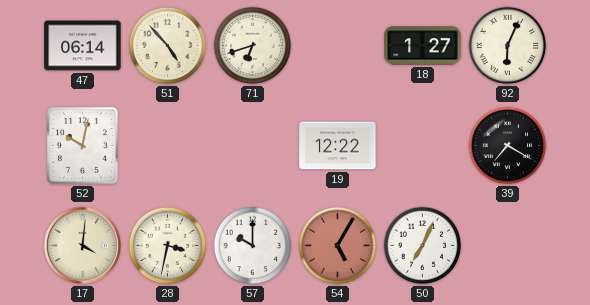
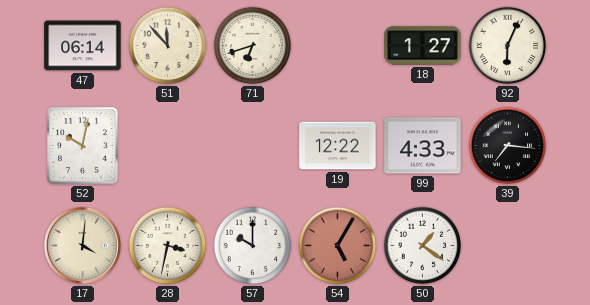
51: 4:53 -> 11:53 (168, 46)
99: none -> 4:33 (423, 146)
39: 7:20 -> 7:16 (508, 146)
50: 7:04 -> 1:21 (423, 246)
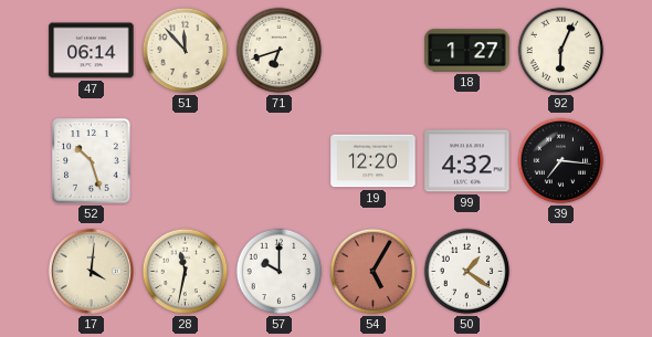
52: 10:02 -> 10:27 (92, 161)
19: 12:22 -> 12:20 (374, 161)
99: 4:33 -> 4:32 (467, 161)
28: 3:32 -> 11:32 (186, 272)
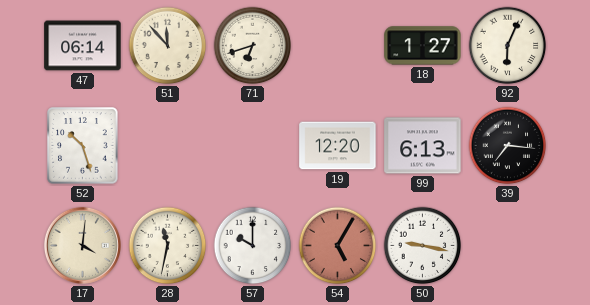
99: 4:32 -> 6:13 (423, 146)
50: 1:21 -> 9:17 (423, 246)
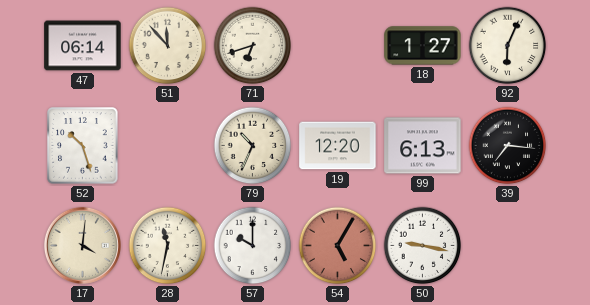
79: none -> 10:34 (253, 146)
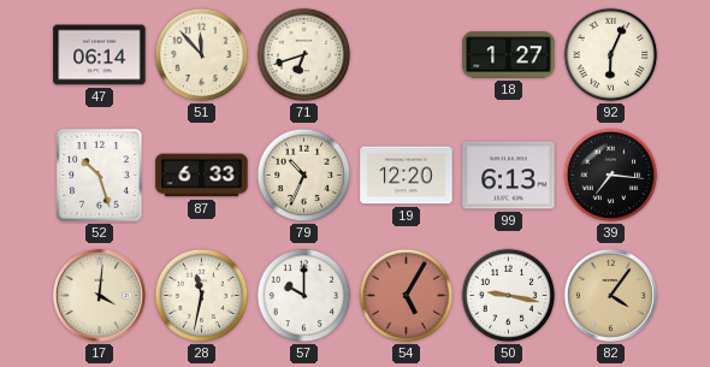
87: none -> 6:33 (202, 176)
82: none -> 4:06 (610, 295)
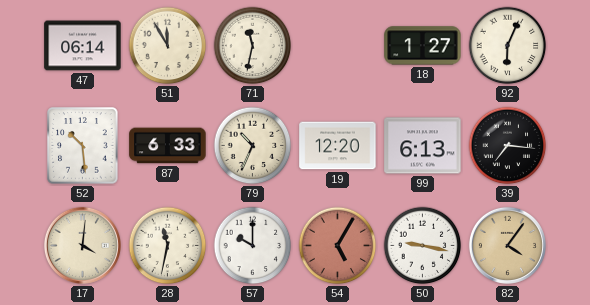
51: 11:53 -> 11:55 (168, 46)
71: 6:42 -> 11:32 (253, 46)
52: 10:27 -> 10:29 (83, 146)
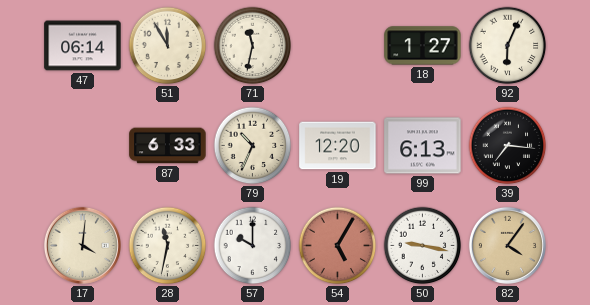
52: 10:29 -> none (83, 146)
